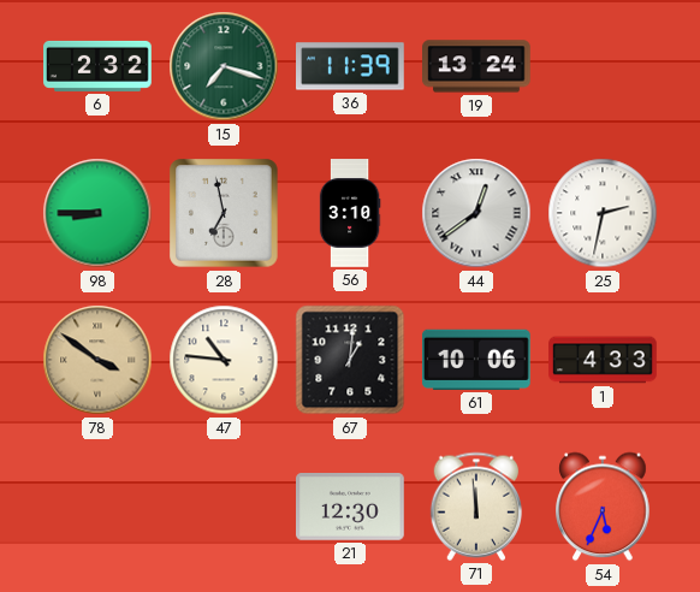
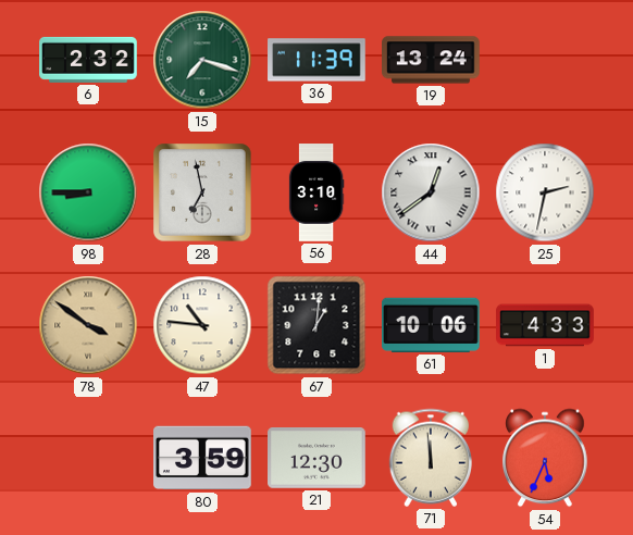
80: none -> 3:59 (203, 458)
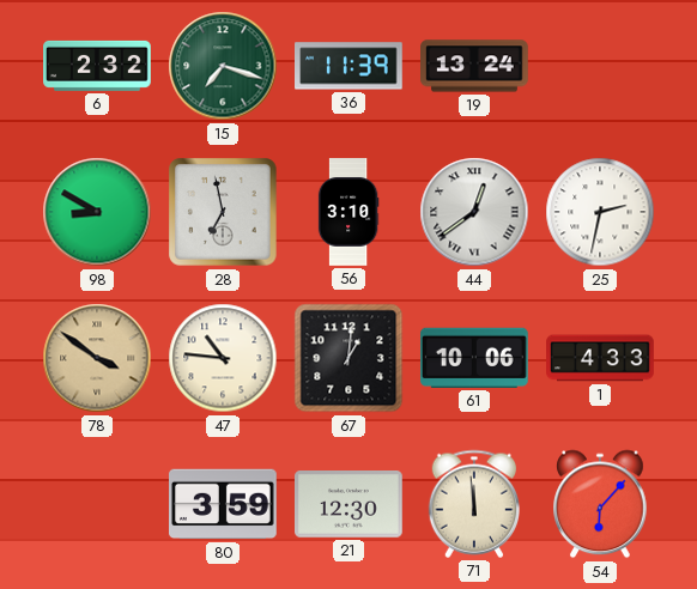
98: 8:45 -> 8:50 (97, 212)
54: 5:34 -> 6:07 (600, 504)
